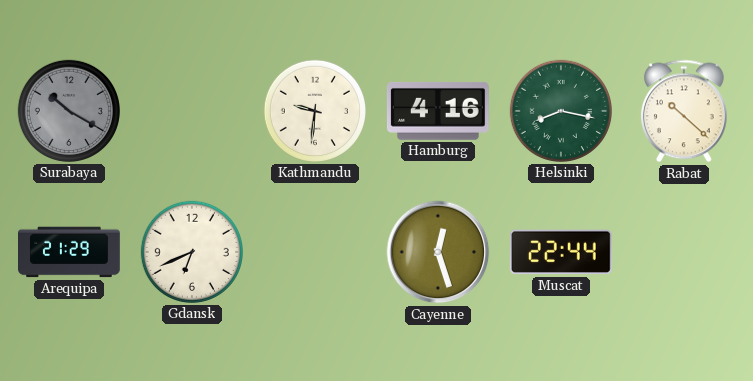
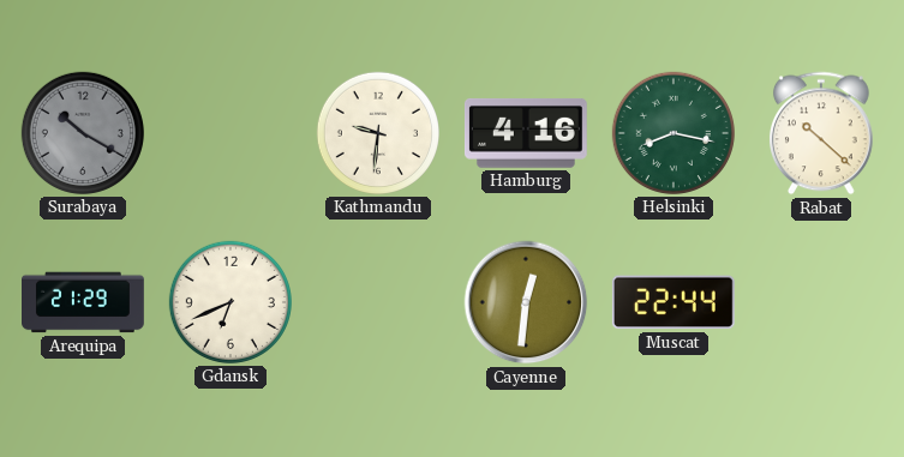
Cayenne: 12:27 -> 12:31 (526, 302)
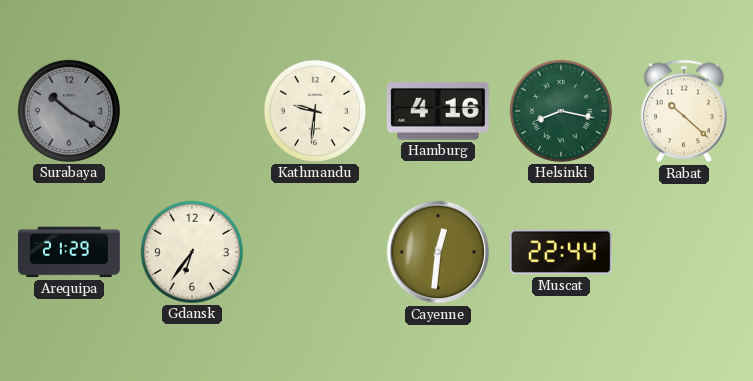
Gdansk: 6:41 -> 6:36 (192, 252)
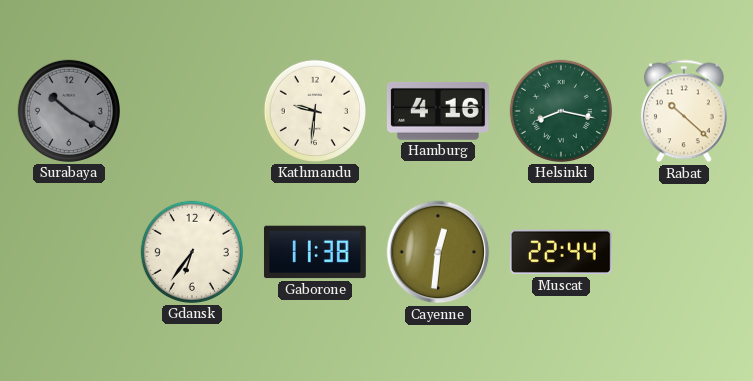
Arequipa: 21:29 -> none (70, 252)
Gaborone: none -> 11:38 (315, 252)
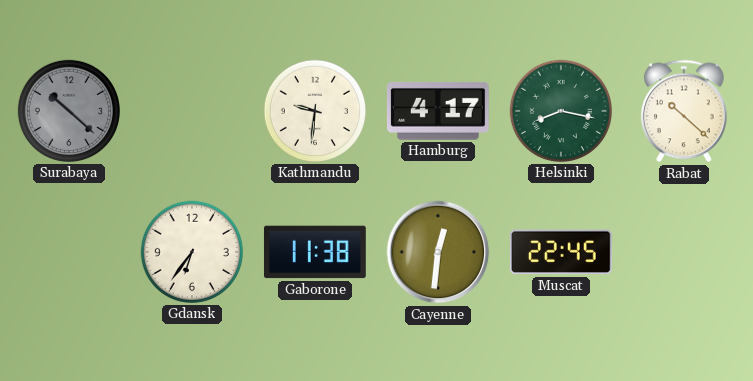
Surabaya: 10:20 -> 10:22 (69, 111)
Hamburg: 4:16 -> 4:17 (438, 111)
Muscat: 22:44 -> 22:45 (561, 252)
